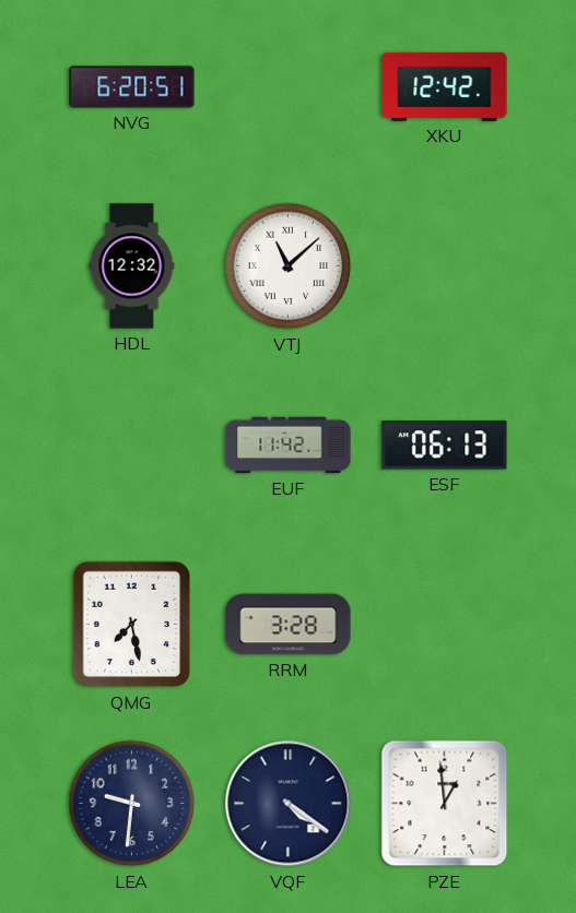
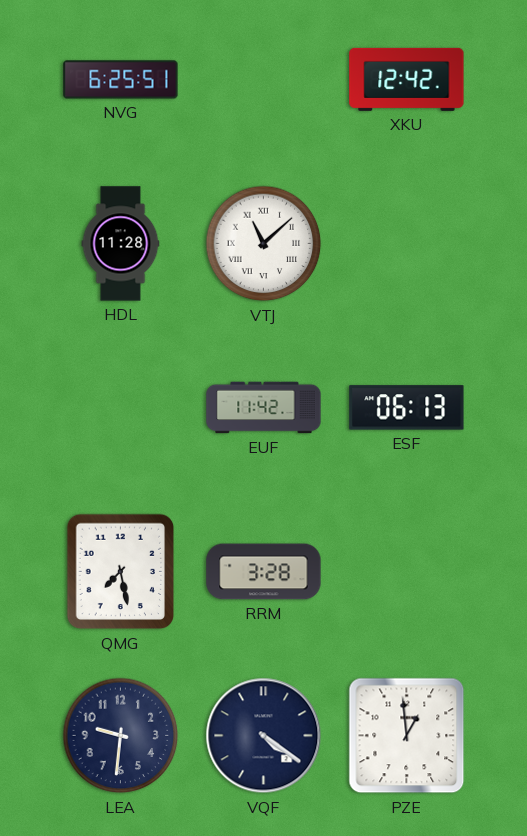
NVG: 6:20 -> 6:25 (121, 80)
HDL: 12:32 -> 11:28 (121, 244)
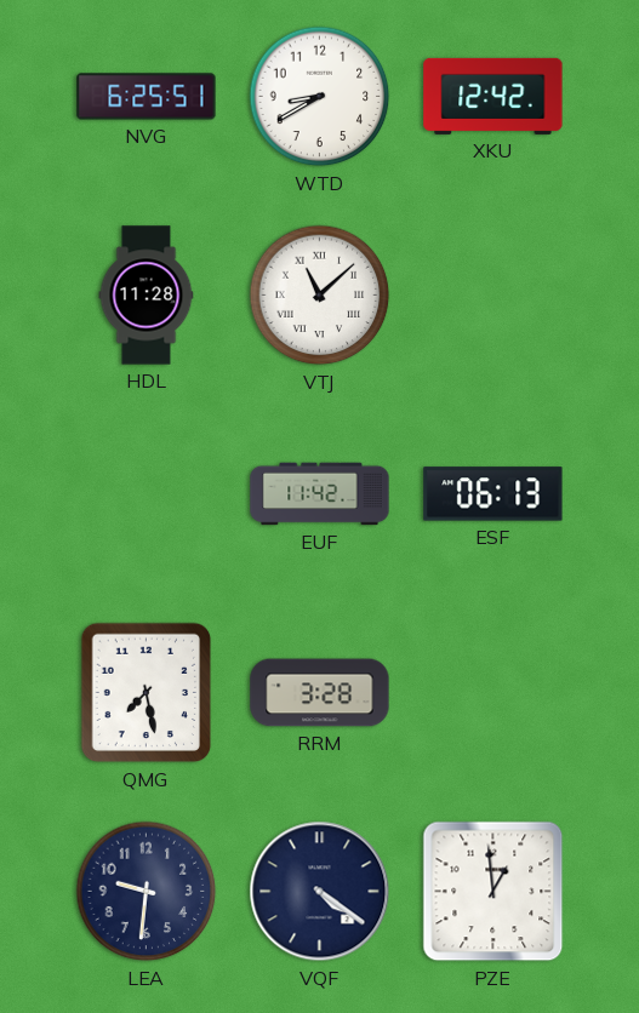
WTD: none -> 8:40 (320, 97)
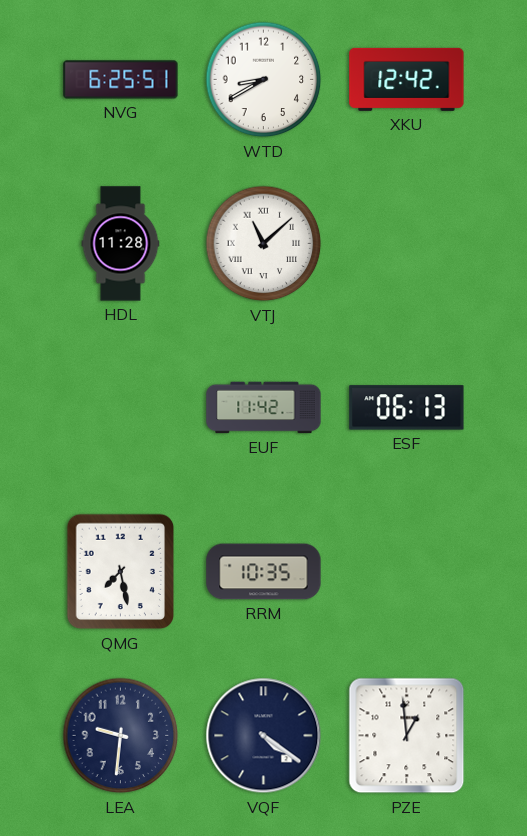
RRM: 3:28 -> 10:35 (264, 572)
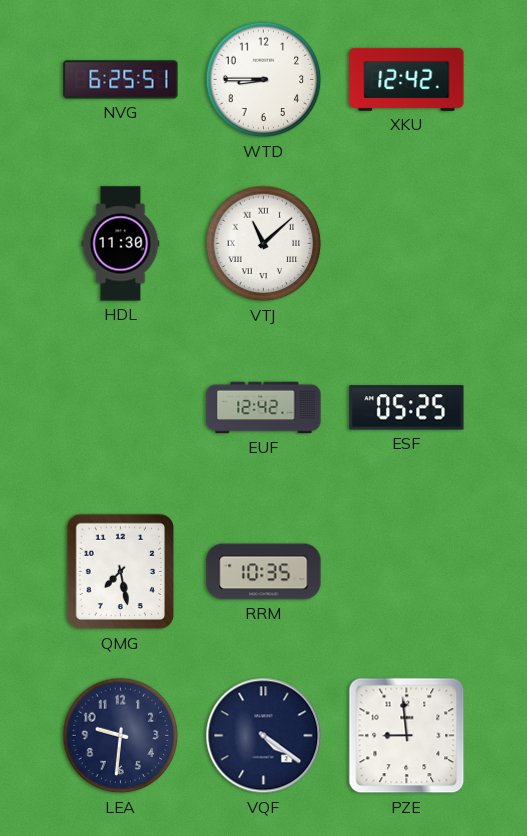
WTD: 8:40 -> 8:45 (264, 80)
HDL: 11:28 -> 11:30 (121, 244)
EUF: 11:42 -> 12:42 (264, 408)
ESF: 06:13 -> 05:25 (407, 408)
PZE: 12:59 -> 8:59 (407, 736)
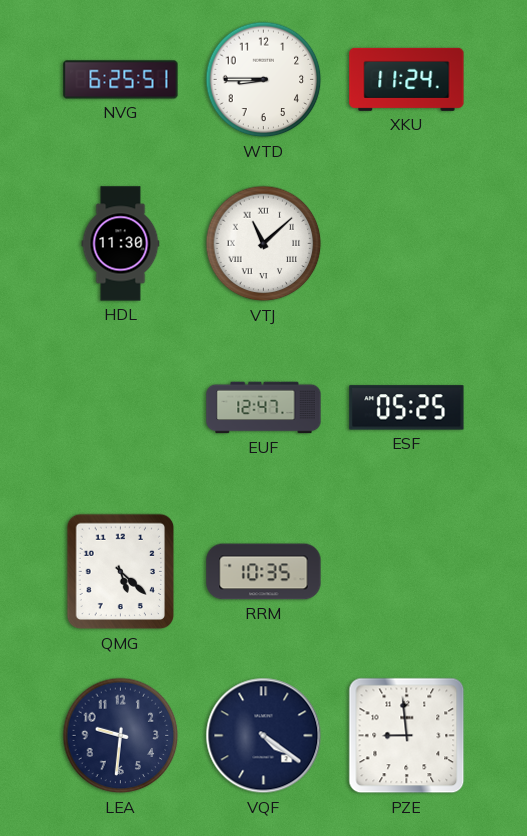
XKU: 12:42 -> 11:24 (407, 79)
EUF: 12:42 -> 12:47 (264, 408)
QMG: 7:28 -> 5:22 (121, 572)
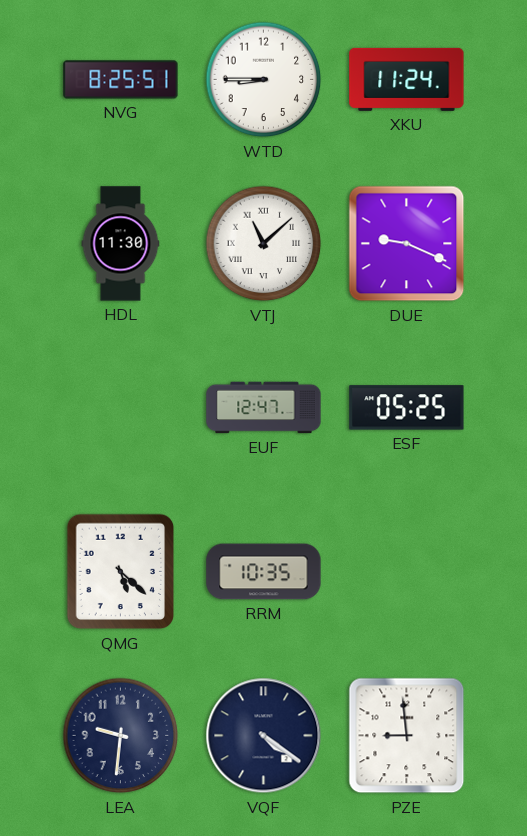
NVG: 6:25 -> 8:25 (121, 80)
DUE: none -> 9:19 (407, 244)
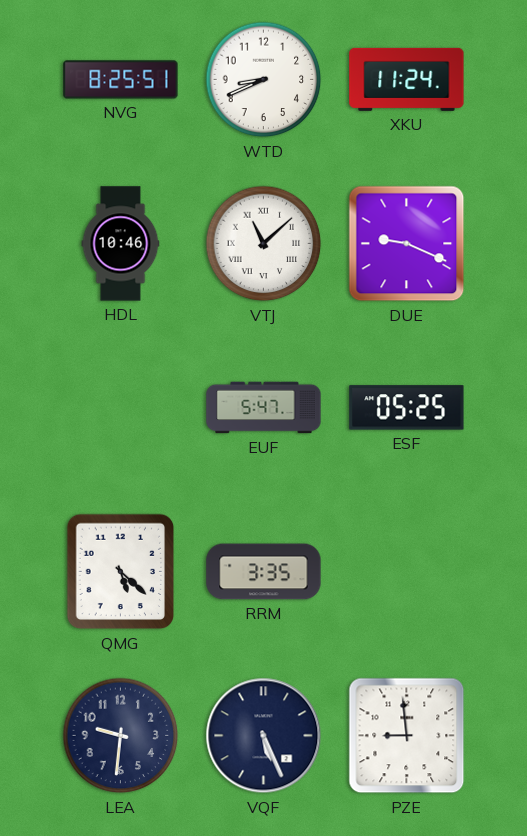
WTD: 8:45 -> 8:41 (264, 80)
HDL: 11:30 -> 10:46 (121, 244)
EUF: 12:47 -> 5:47 (264, 408)
RRM: 10:35 -> 3:35 (264, 572)
VQF: 4:21 -> 5:26 (264, 736)
